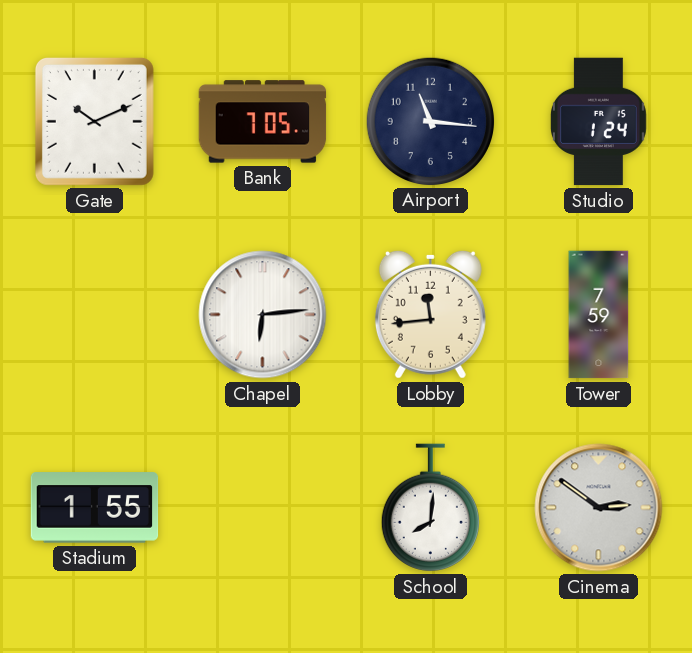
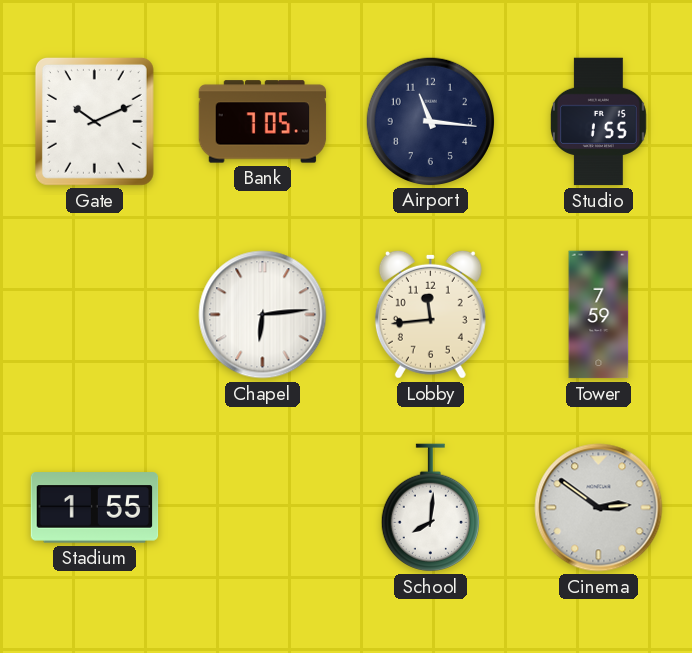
Studio: 1:24 -> 1:55 (598, 122)
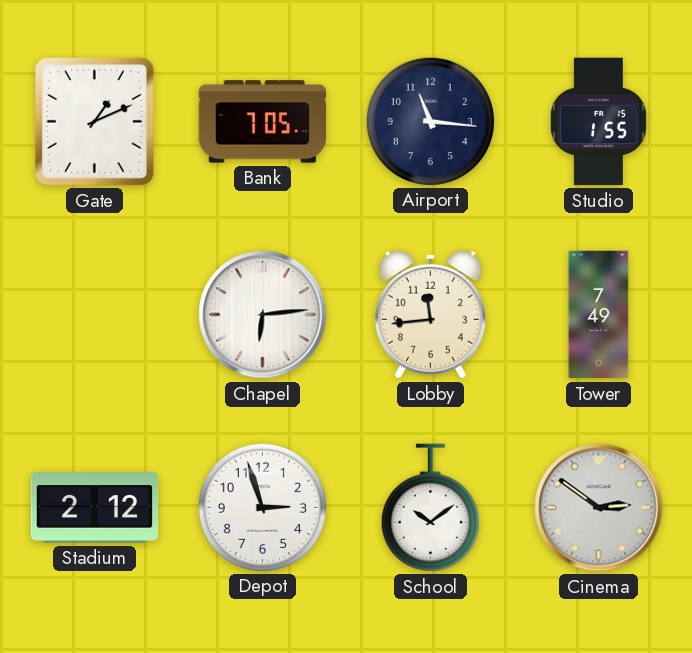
Gate: 10:11 -> 1:11 (94, 121)
Tower: 7:59 -> 7:49 (599, 315)
Stadium: 1:55 -> 2:12 (95, 508)
Depot: none -> 2:57 (262, 507)
School: 8:01 -> 10:09 (430, 508)
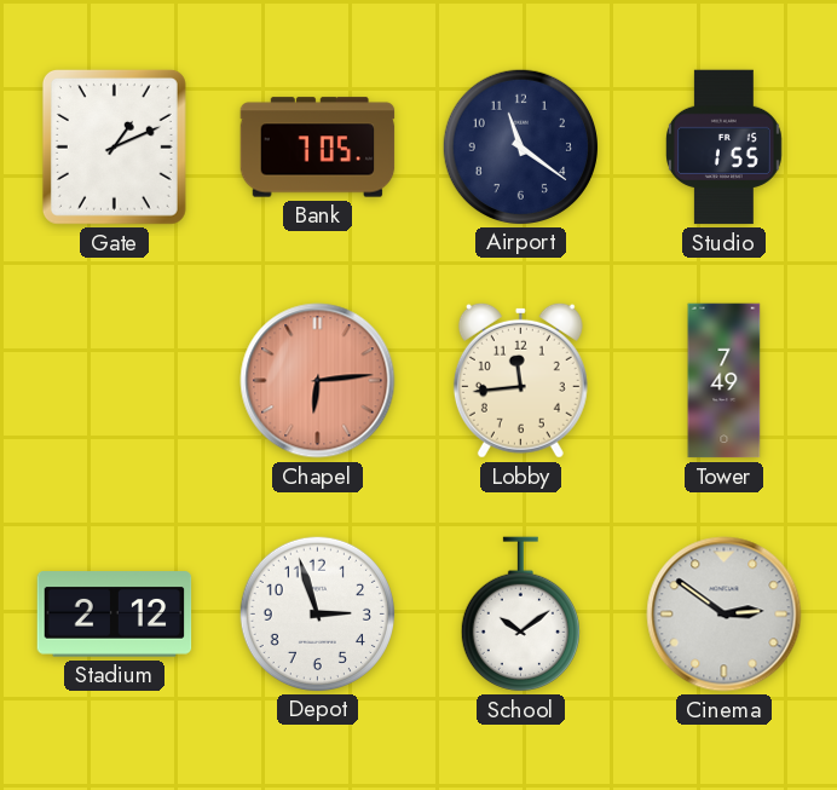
Airport: 11:16 -> 11:21 (520, 146)
Chapel dial: white -> salmon (318, 381)
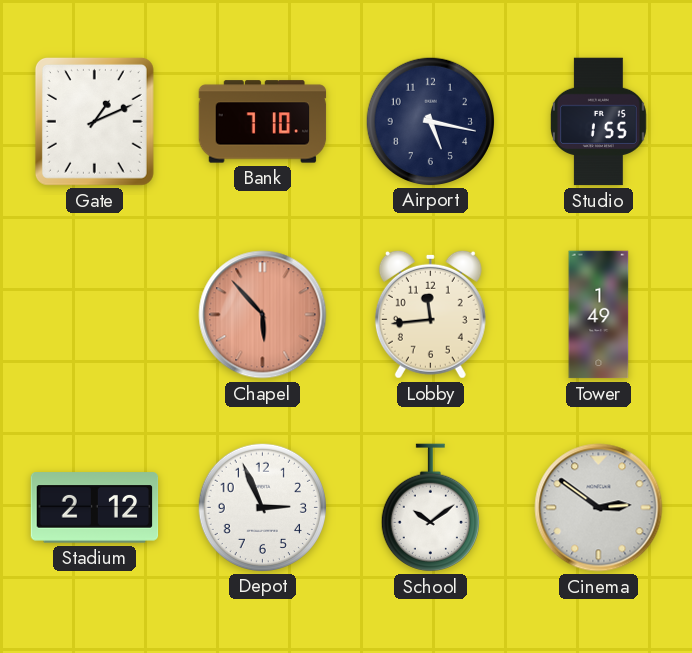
Bank: 7:05 -> 7:10 (263, 122)
Airport: 11:21 -> 5:17 (430, 121)
Chapel: 6:14 -> 5:53 (263, 315)
Tower: 7:49 -> 1:49 (599, 315)
Depot: 2:57 -> 2:56 (262, 507)
